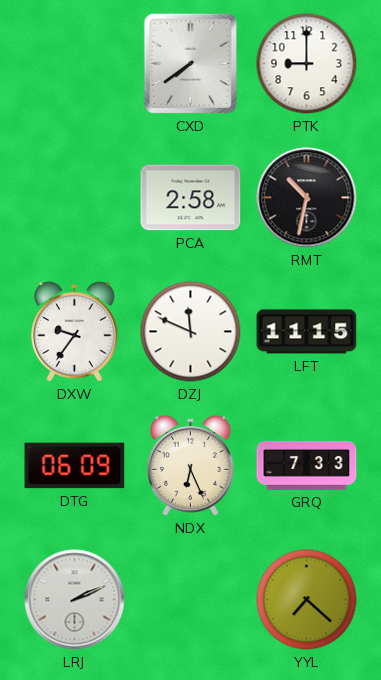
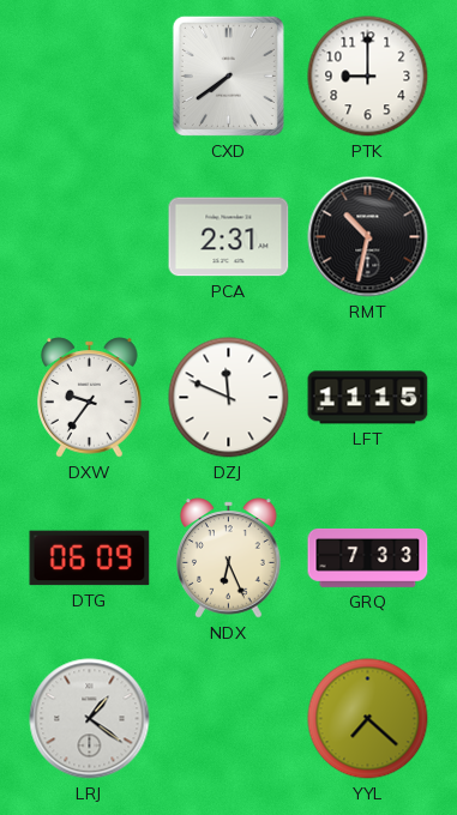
PCA: 2:58 -> 2:31 (229, 237)
LRJ: 2:11 -> 1:21 (90, 719)
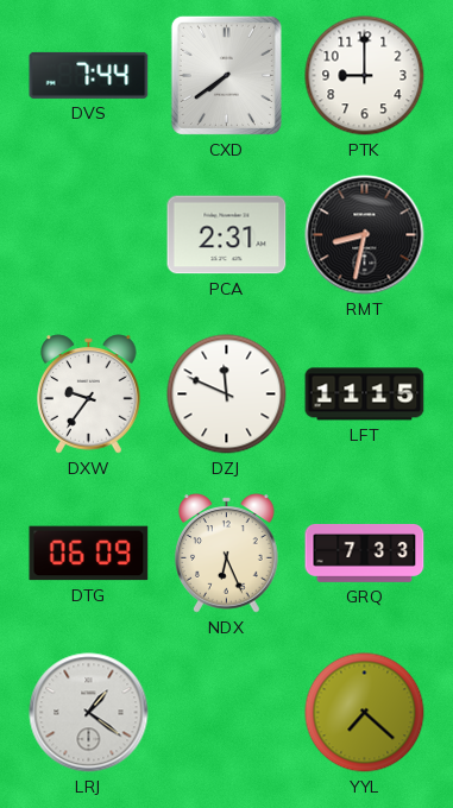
DVS: none -> 7:44 (89, 75)
RMT: 10:32 -> 8:32 (365, 235)
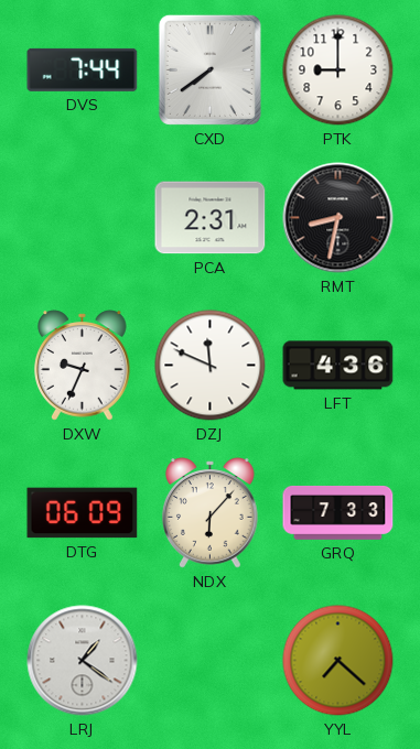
DXW: 9:36 -> 9:34 (83, 366)
LFT: 11:15 -> 4:36 (338, 366)
NDX: 6:26 -> 6:07 (211, 513)
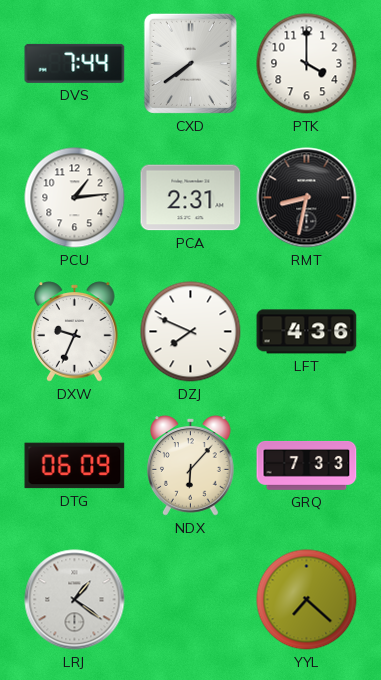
PTK: 9:00 -> 4:00 (307, 64)
PCU: none -> 1:14 (75, 198)
DZJ: 11:49 -> 7:49 (191, 332)
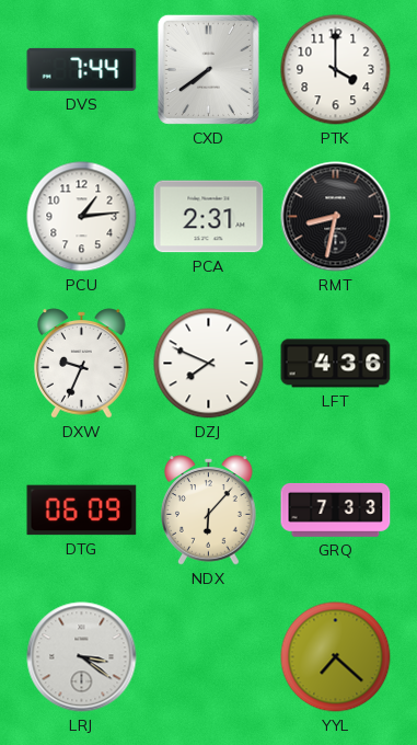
LRJ: 1:21 -> 3:21 (82, 657)
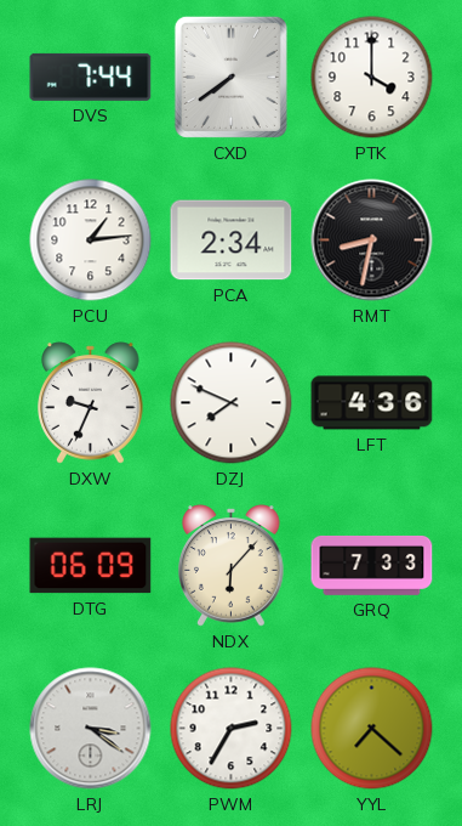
PCA: 2:31 -> 2:34 (232, 241)
PWM: none -> 2:35 (232, 729)
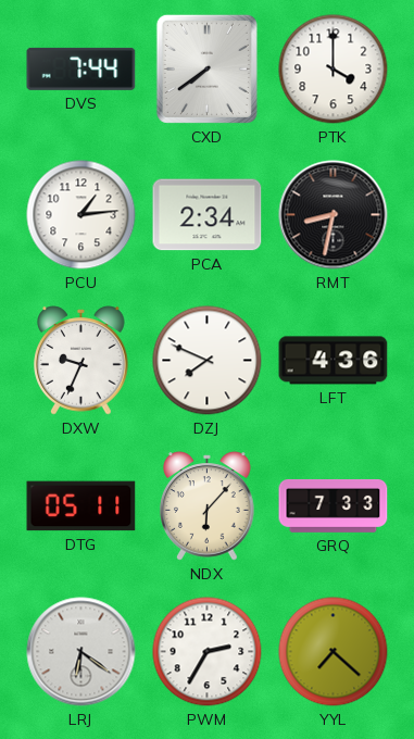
DTG: 06:09 -> 05:11 (81, 506)
LRJ: 3:21 -> 6:21 (81, 652)
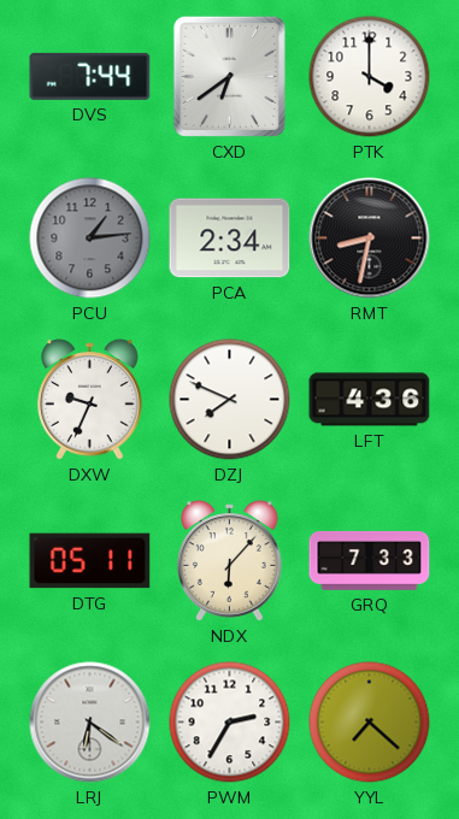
CXD: 7:39 -> 6:39 (229, 76)
PCU dial: white -> grey (90, 238)
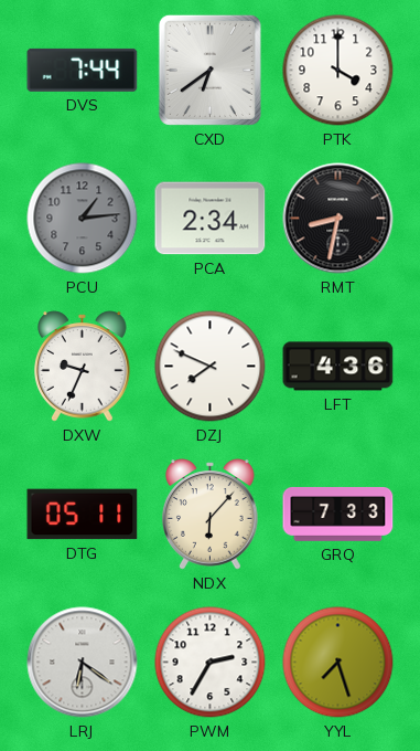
YYL: 7:22 -> 7:27 (338, 663)
